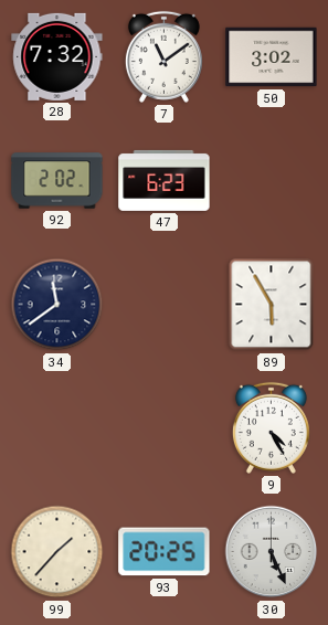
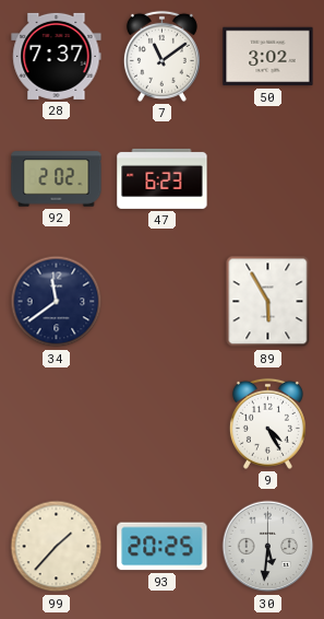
28: 7:32 -> 7:37 (57, 56)
30: 5:26 -> 5:31 (268, 547)
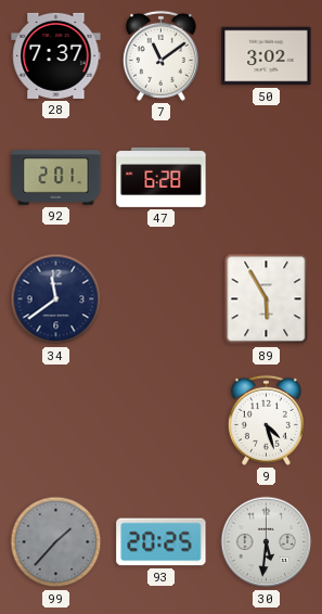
92: 2:02 -> 2:01 (56, 178)
47: 6:23 -> 6:28 (162, 177)
9: 4:25 -> 4:27 (266, 420)
99 dial: cream -> grey (56, 542)
